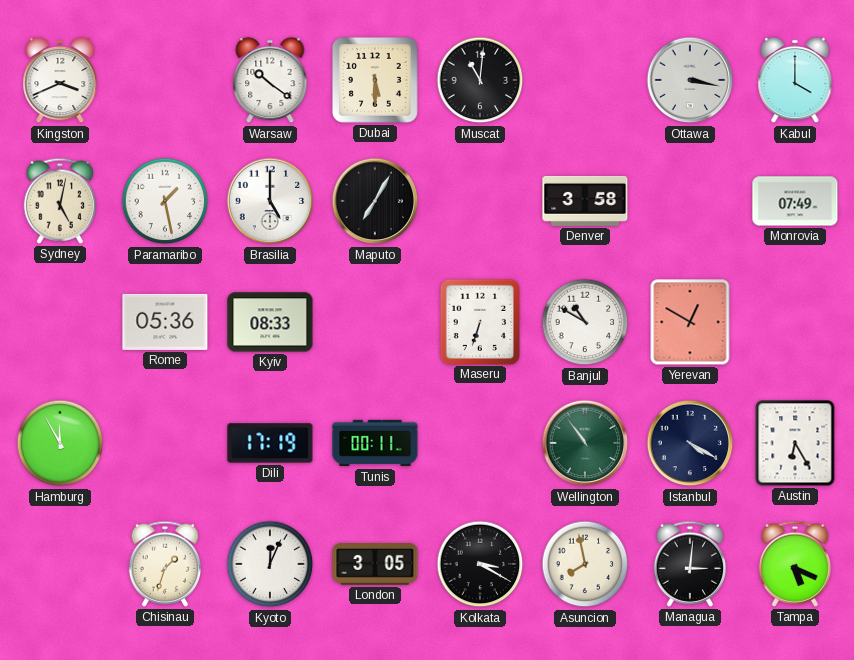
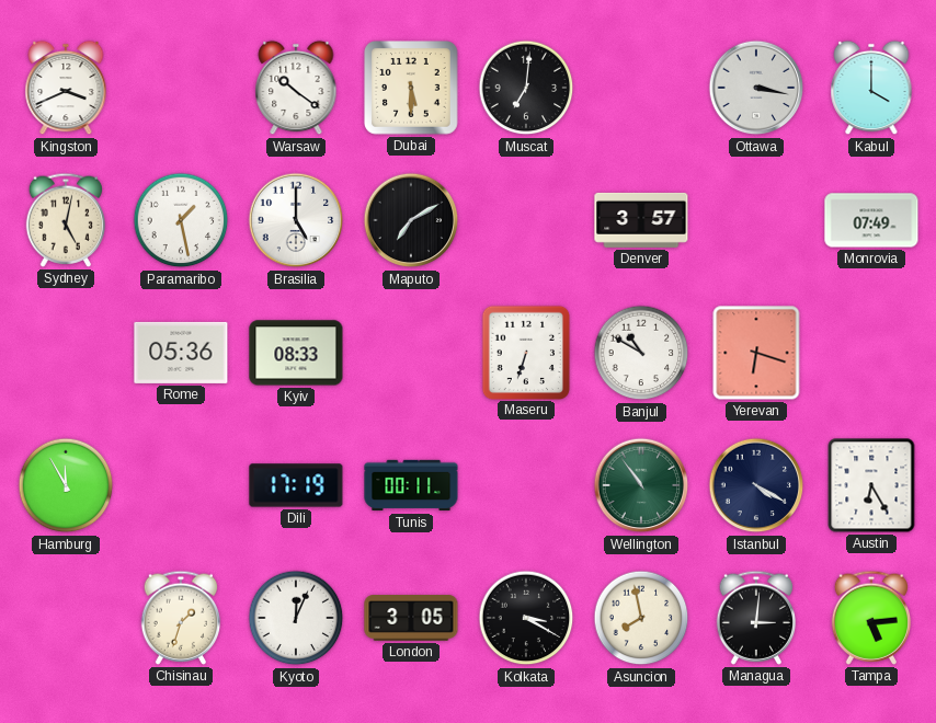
Muscat: 11:01 -> 7:01 (526, 88)
Maputo: 7:05 -> 7:10 (411, 220)
Denver: 3:58 -> 3:57 (641, 220)
Yerevan: 12:50 -> 6:18 (756, 353)
Tampa: 5:19 -> 5:14 (871, 618)
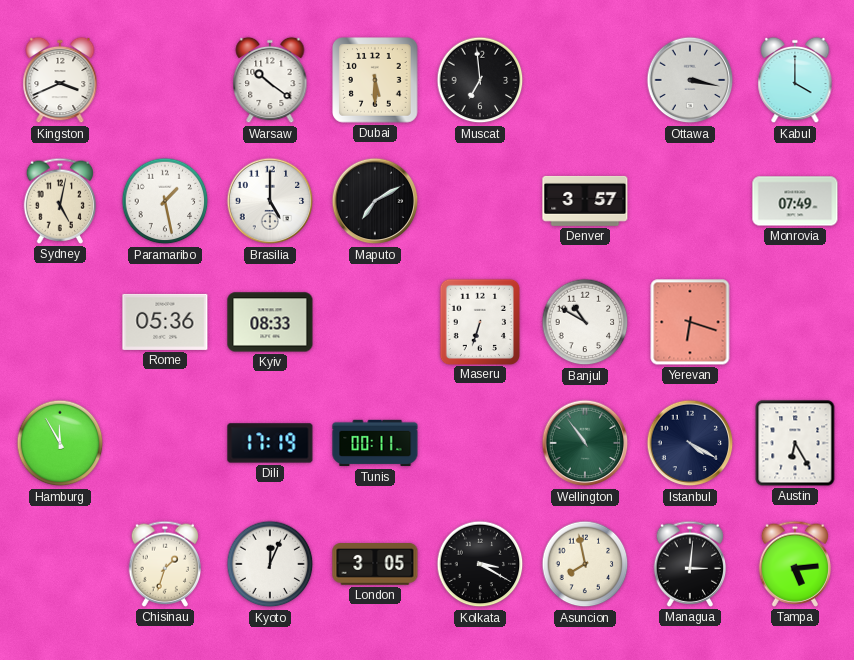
Muscat: 7:01 -> 6:59 (480, 80)
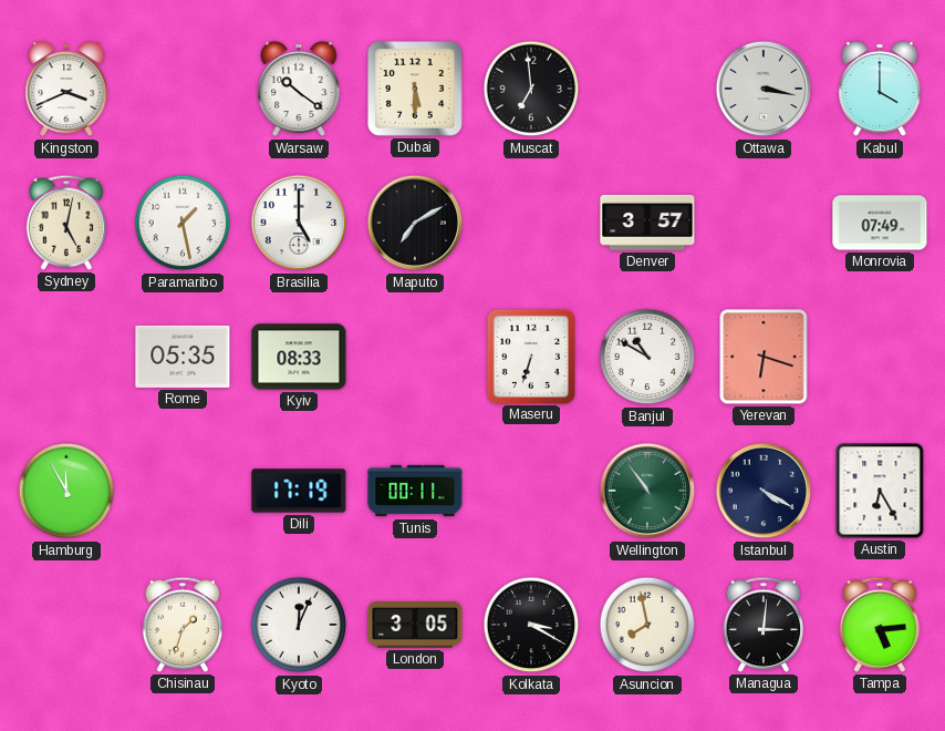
Rome: 05:36 -> 05:35 (183, 357)
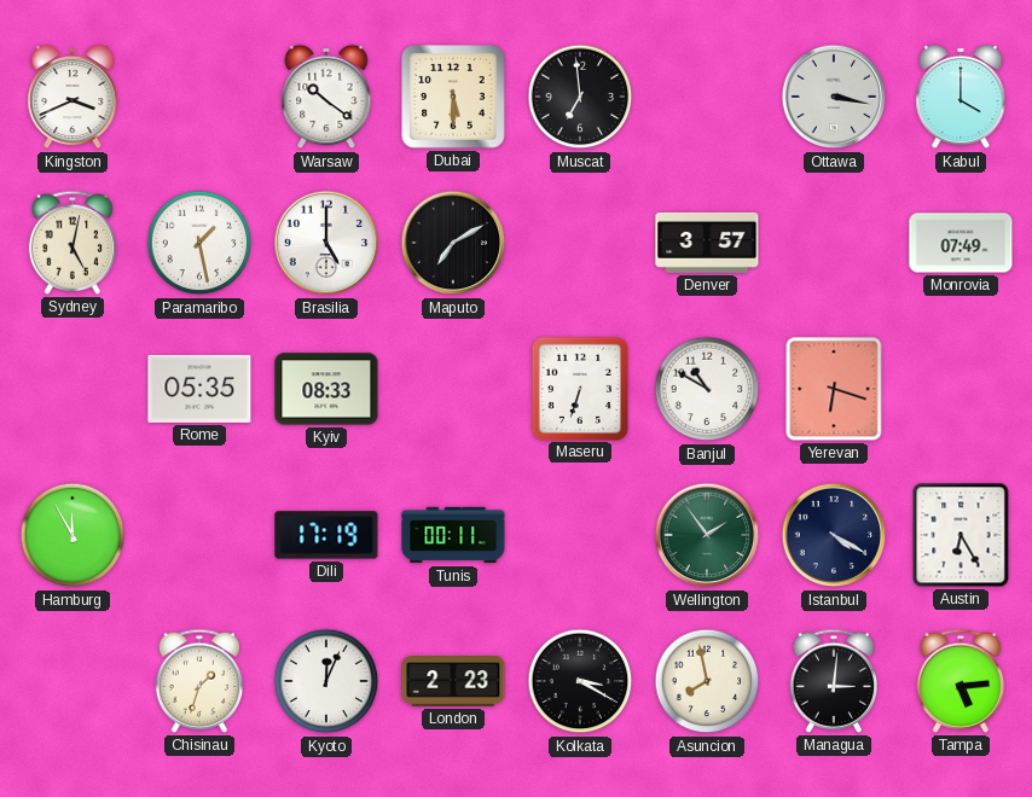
Wellington: 10:54 -> 1:54 (707, 535)
London: 3:05 -> 2:23 (453, 682)
